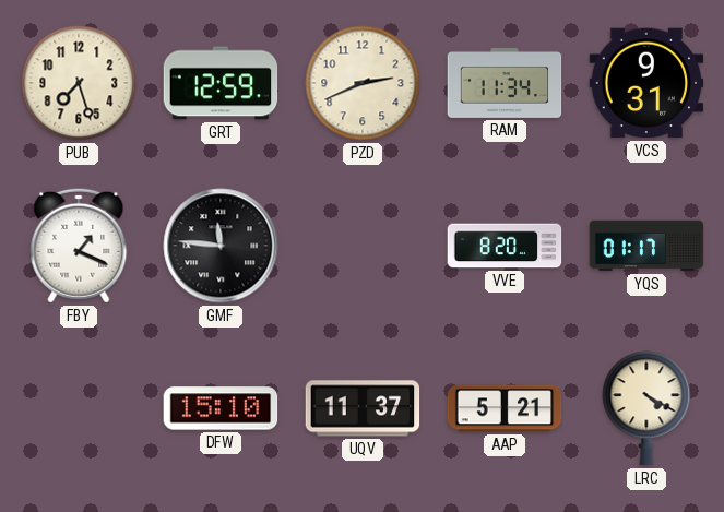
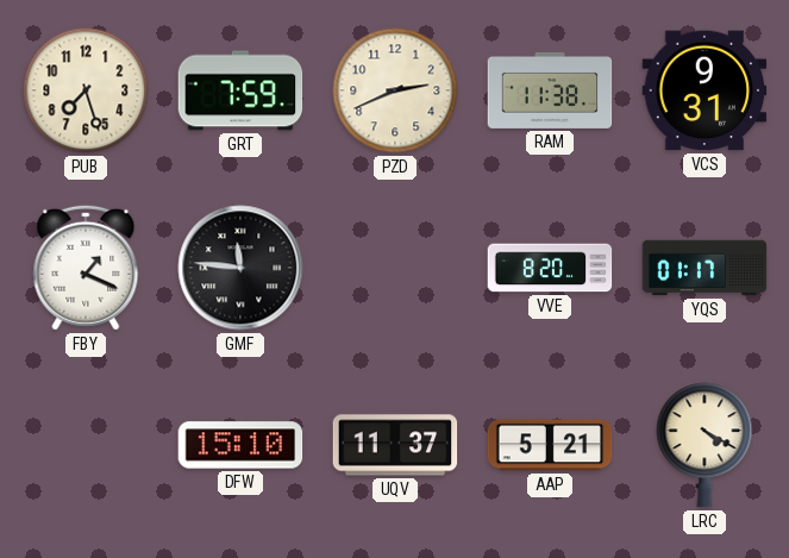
GRT: 12:59 -> 7:59 (240, 90)
RAM: 11:34 -> 11:38 (550, 90)
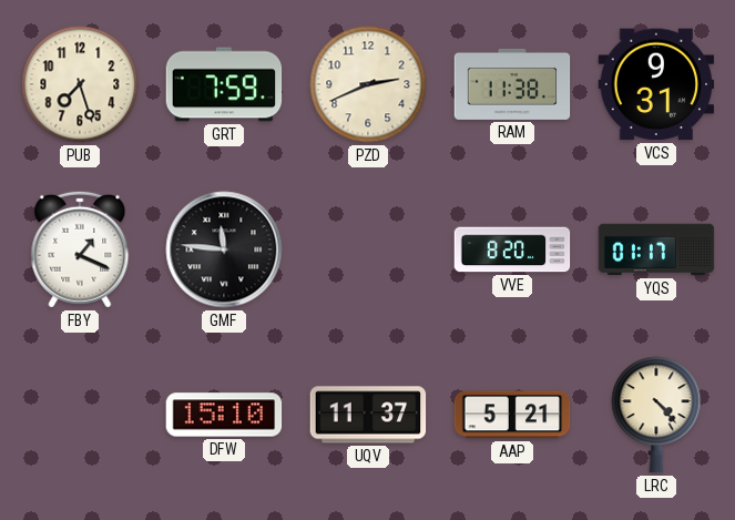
LRC: 4:20 -> 4:23 (656, 415)
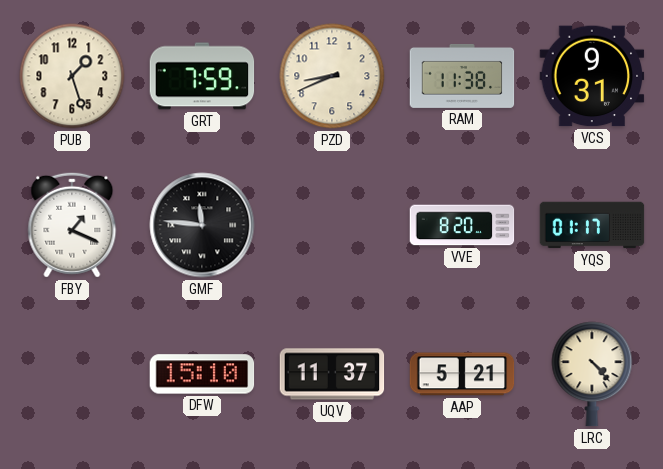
PUB: 7:27 -> 1:27 (72, 76)
PZD: 2:41 -> 8:41 (332, 76)
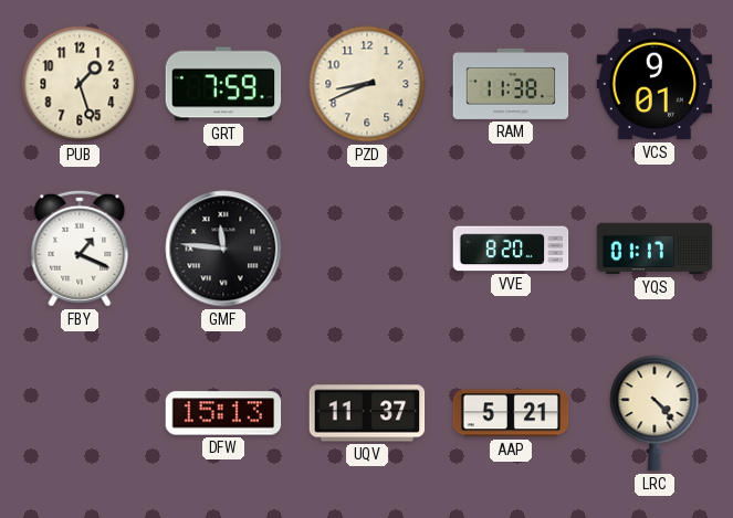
VCS: 9:31 -> 9:01 (655, 84)
DFW: 15:10 -> 15:13 (223, 413)
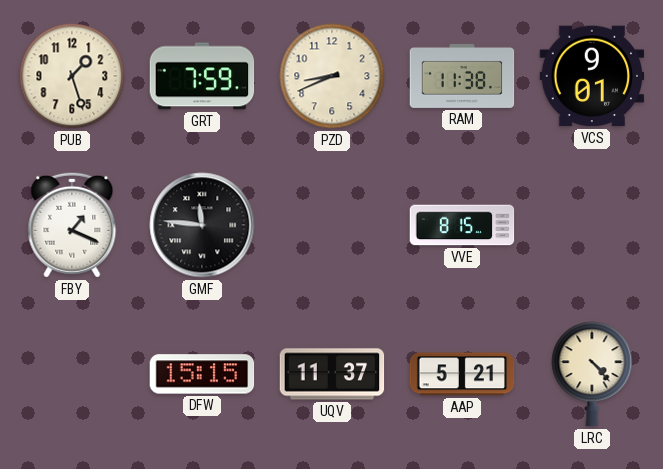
VVE: 8:20 -> 8:15 (462, 225)
YQS: 01:17 -> none (655, 249)
DFW: 15:13 -> 15:15 (202, 374)
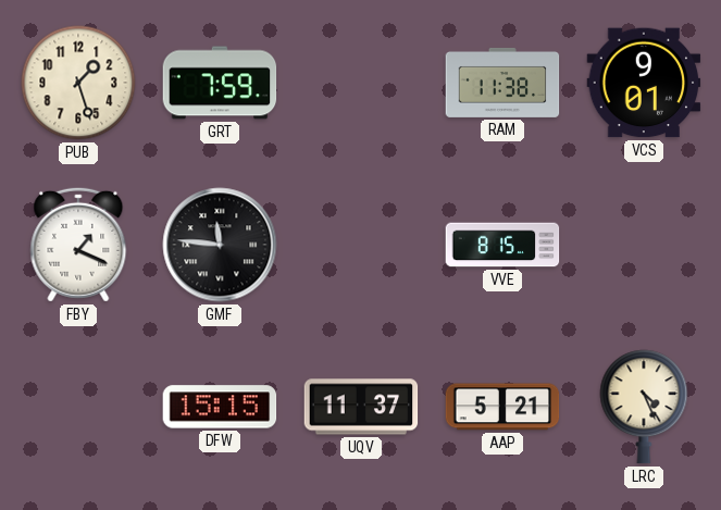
PZD: 8:41 -> none (332, 76)
LRC: 4:23 -> 4:26 (644, 407)
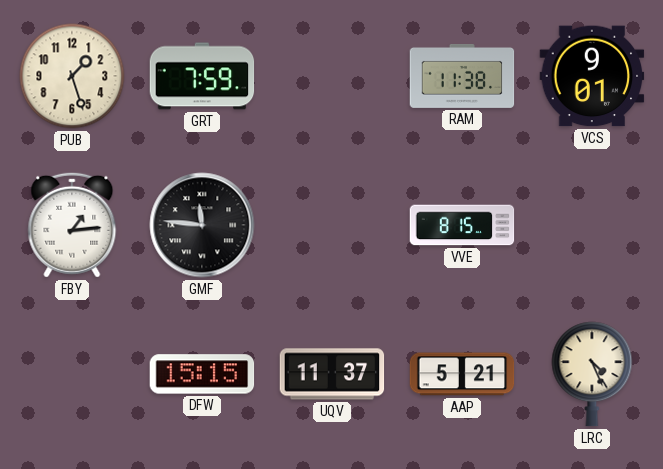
FBY: 1:19 -> 1:14 (72, 225)
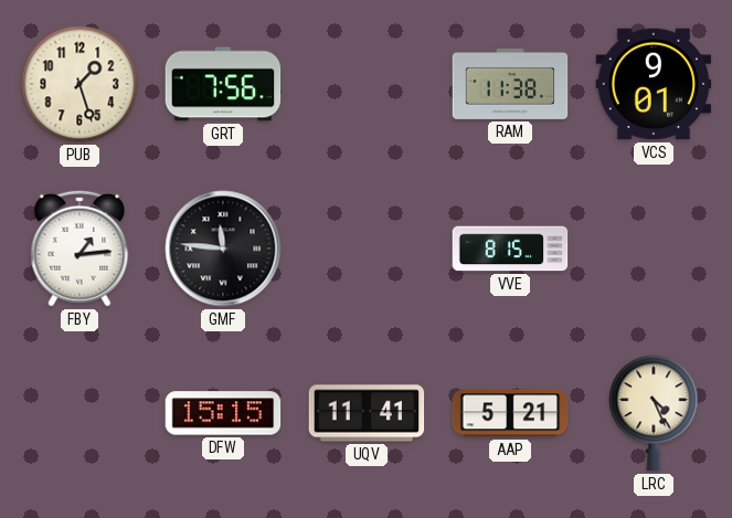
GRT: 7:59 -> 7:56 (223, 84)
UQV: 11:37 -> 11:41 (367, 413)
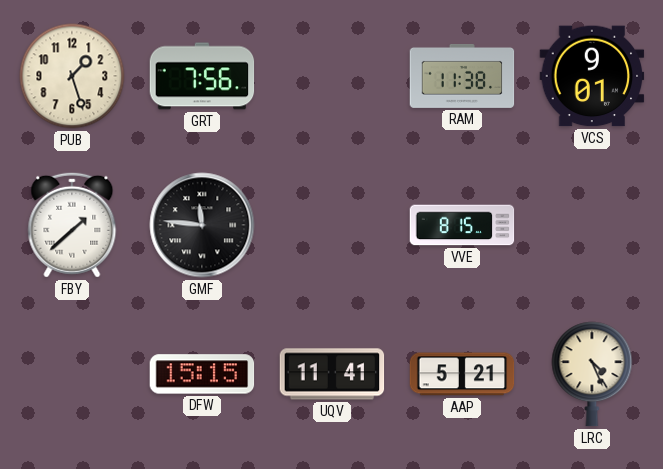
FBY: 1:14 -> 1:38 (72, 225)
